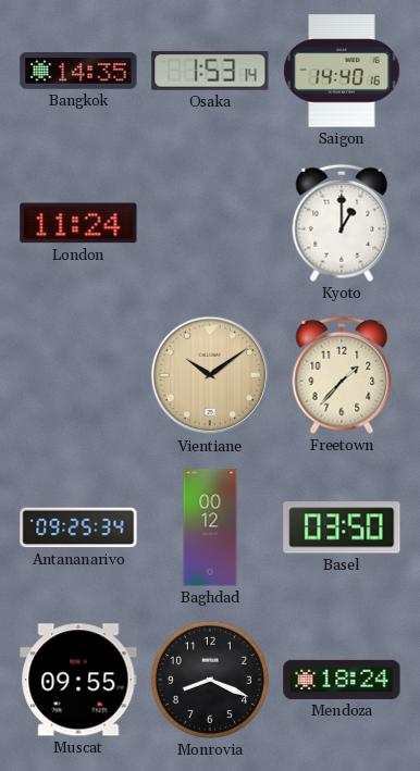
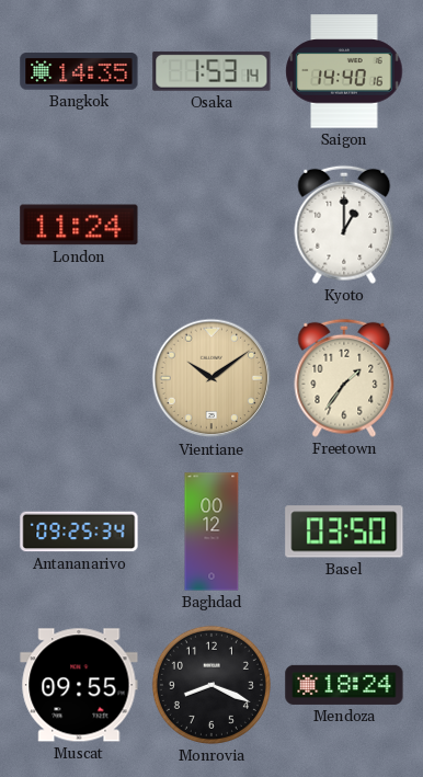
Freetown: 1:37 -> 1:36 (344, 378)
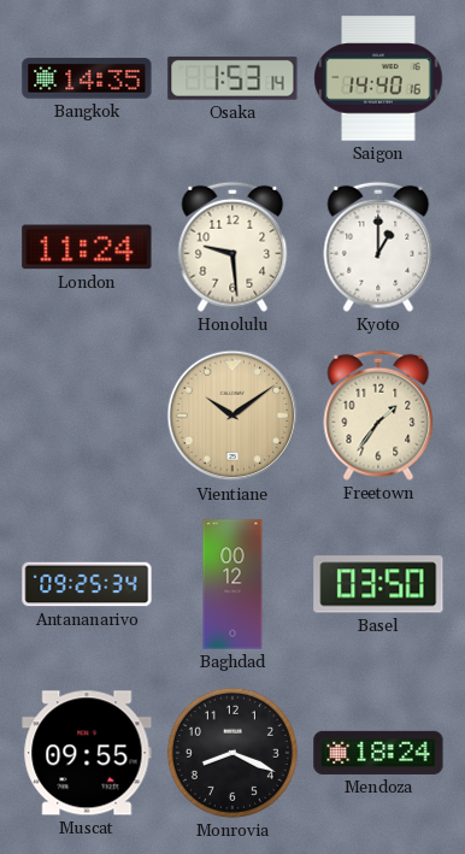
Honolulu: none -> 9:29 (232, 247)
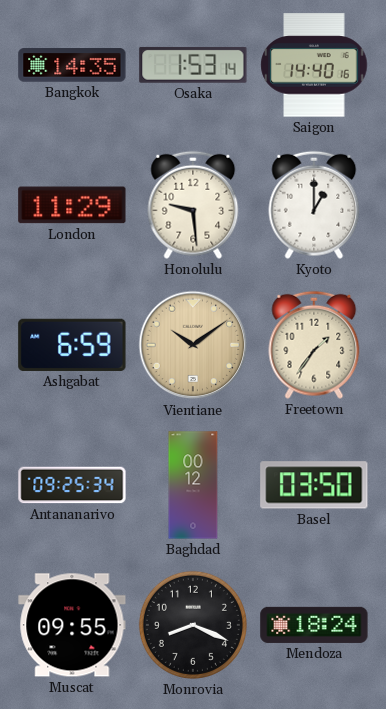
London: 11:24 -> 11:29 (72, 205)
Ashgabat: none -> 6:59 (72, 345)
